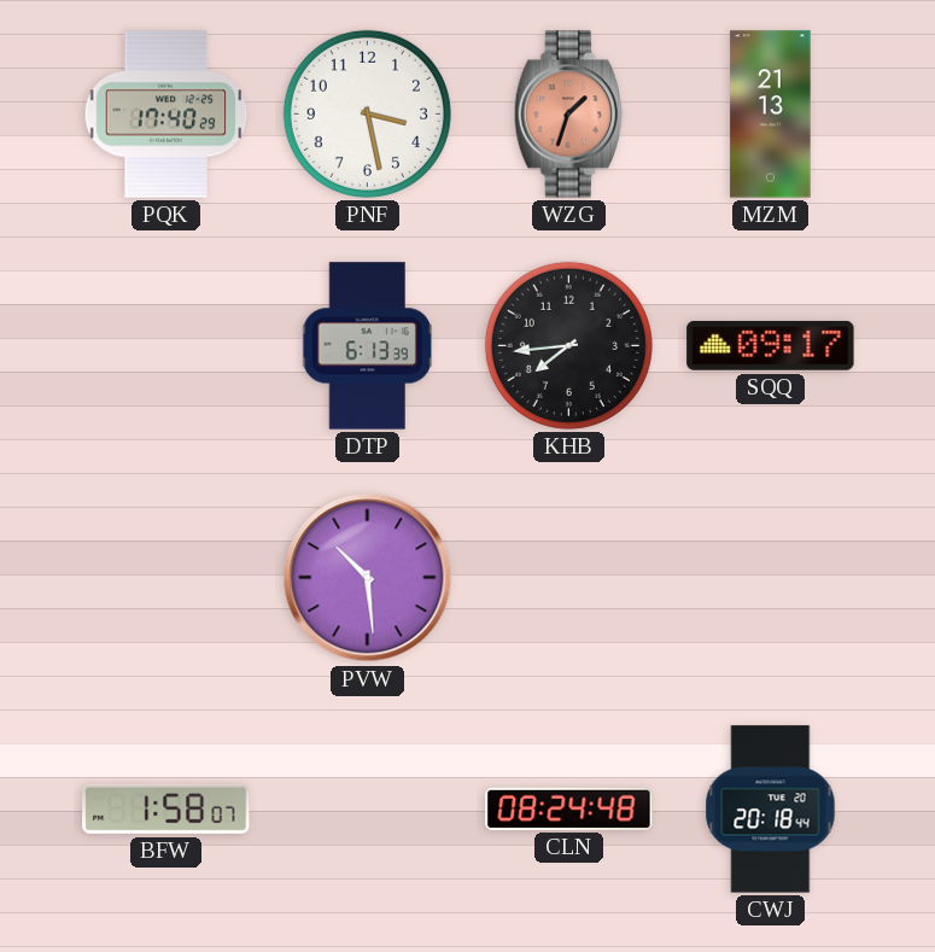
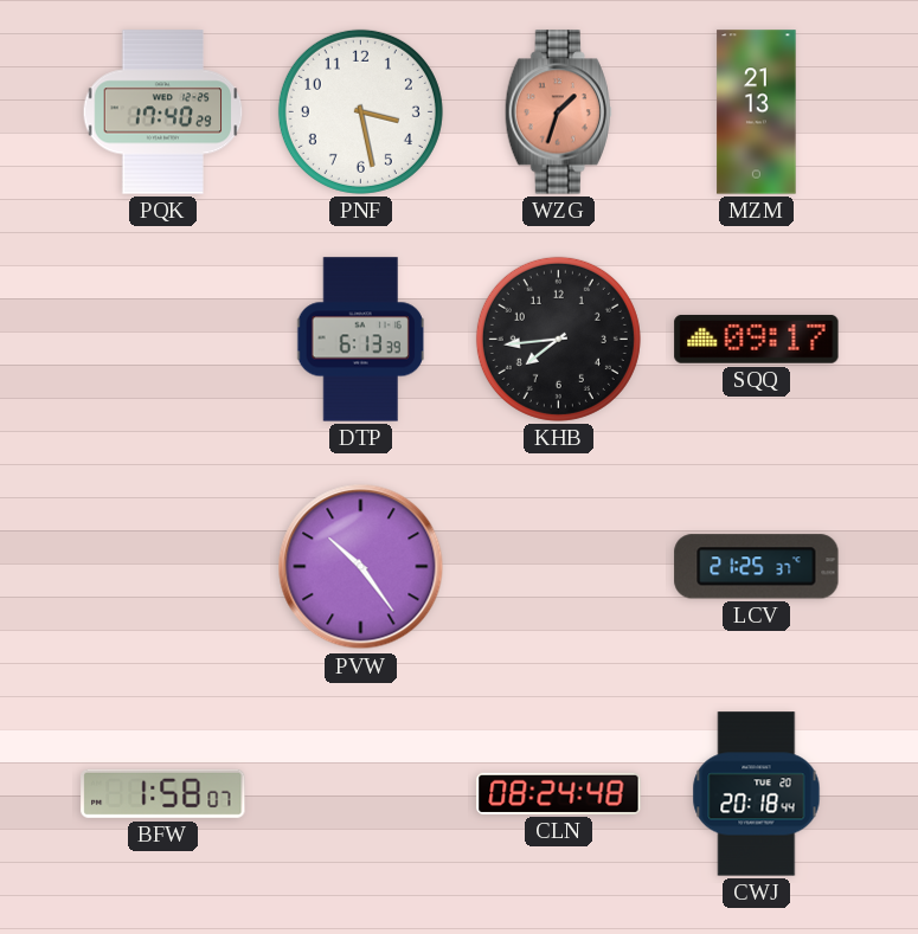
PVW: 10:29 -> 10:24 (361, 567)
LCV: none -> 21:25 (757, 567)
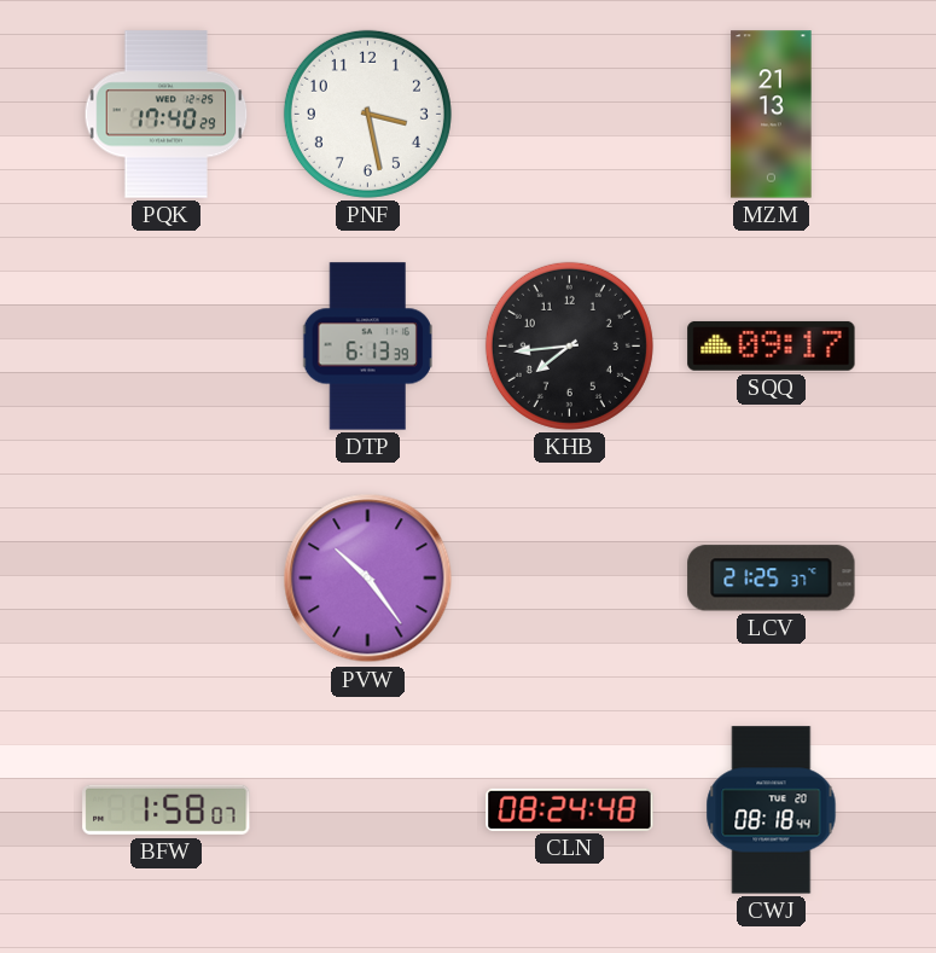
WZG: 1:33 -> none (558, 112)
CWJ: 20:18 -> 08:18 (772, 810)
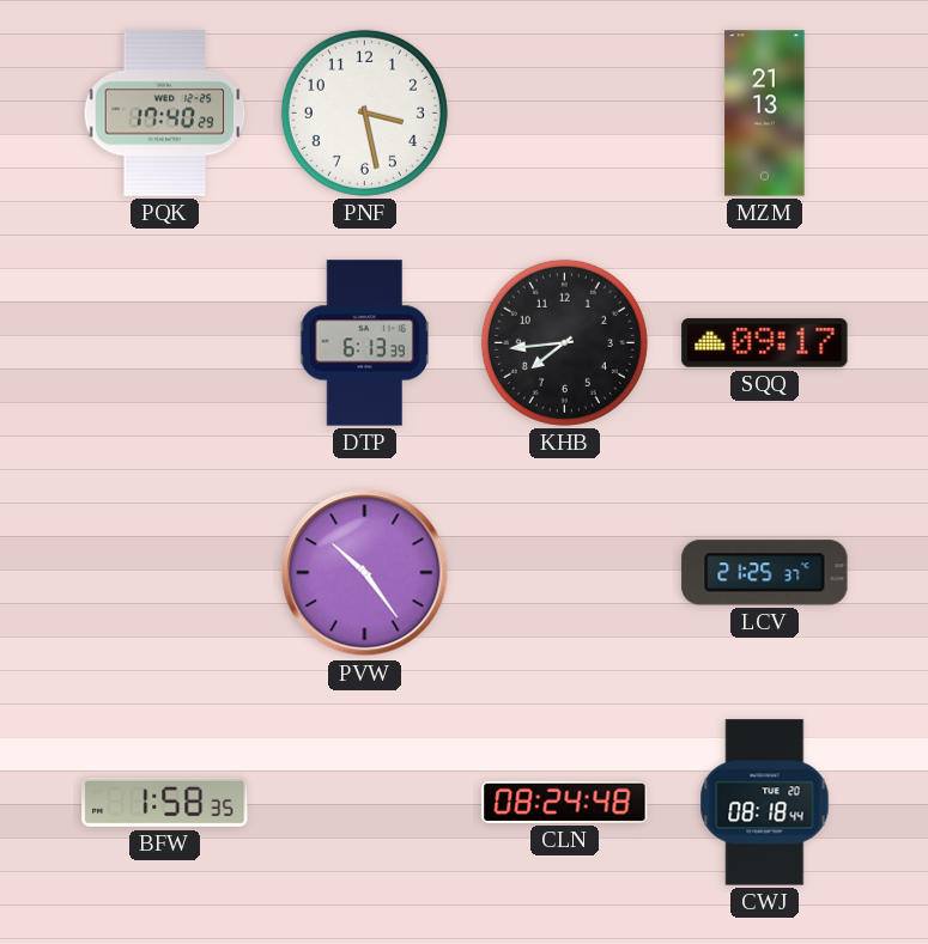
BFW: 1:58:07 -> 1:58:35 (165, 802)
